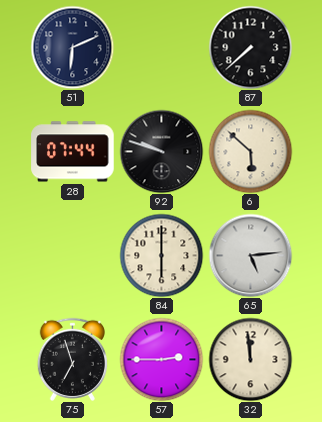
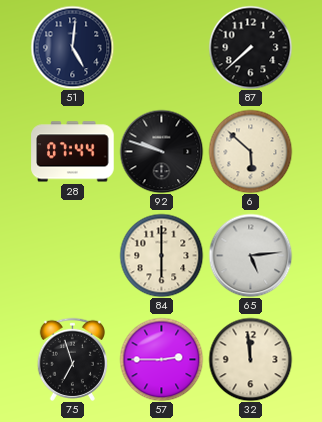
51: 6:11 -> 5:01 (72, 47)
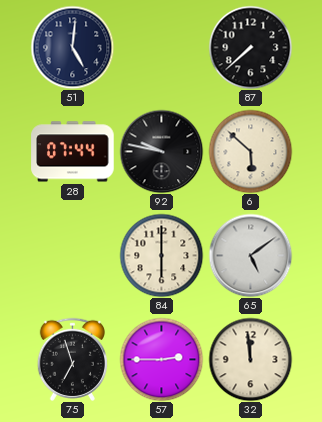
92: 9:48 -> 9:47 (161, 151)
65: 5:14 -> 5:09 (250, 255)
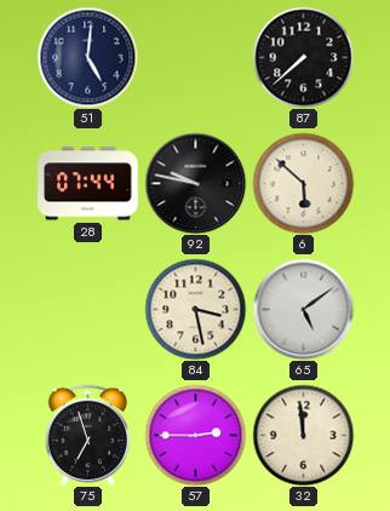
84: 6:00 -> 3:28 (195, 309)
